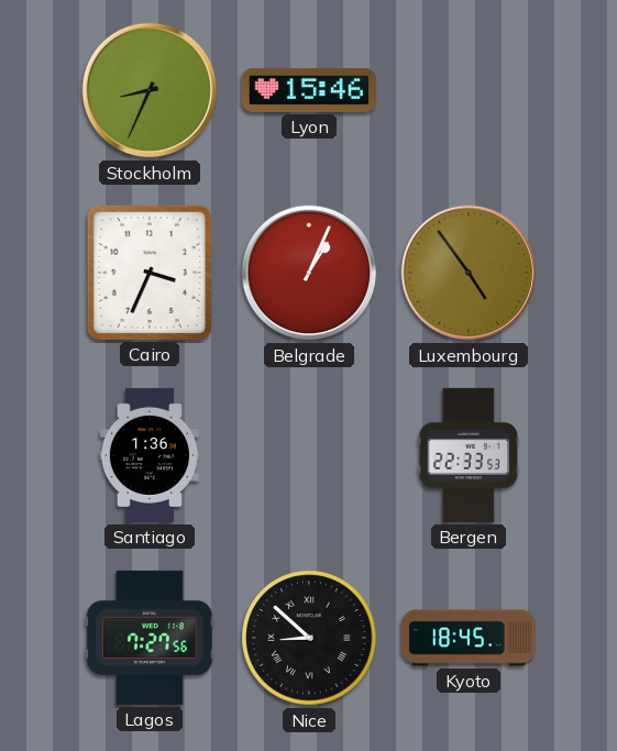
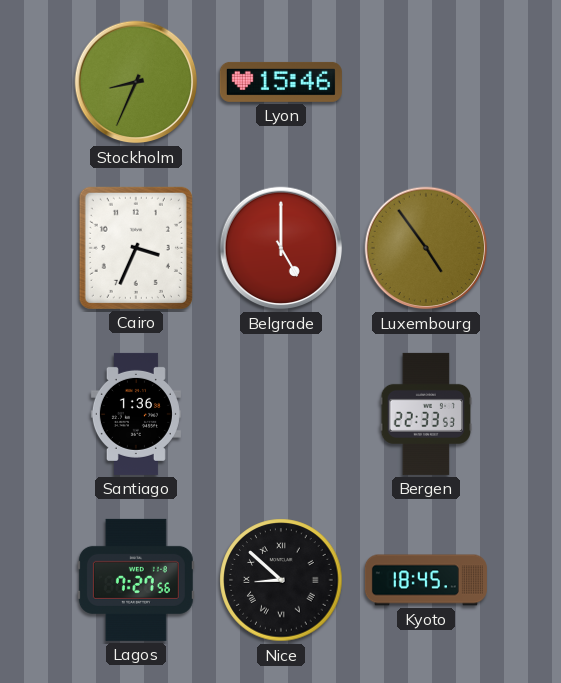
Belgrade: 1:04 -> 5:00 (281, 248)
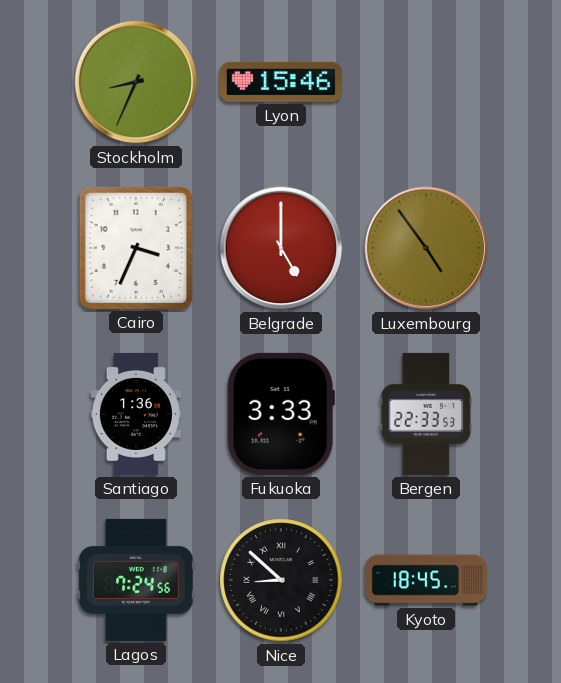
Fukuoka: none -> 3:33 (281, 414)
Lagos: 7:27 -> 7:24 (136, 580)
